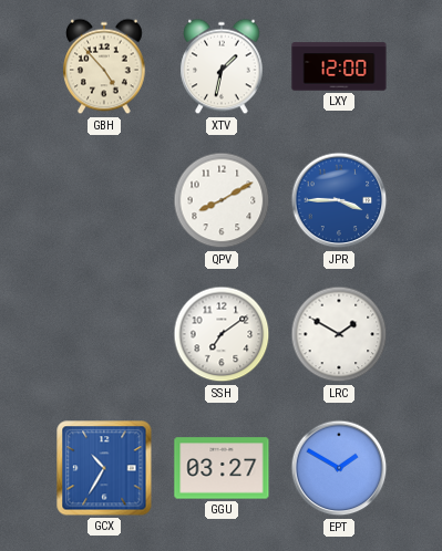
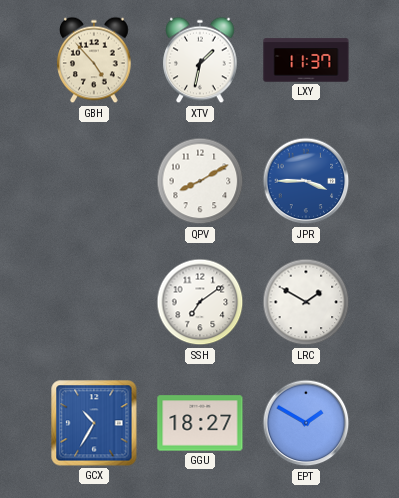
LXY: 12:00 -> 11:37 (306, 60)
GGU: 03:27 -> 18:27 (200, 423)
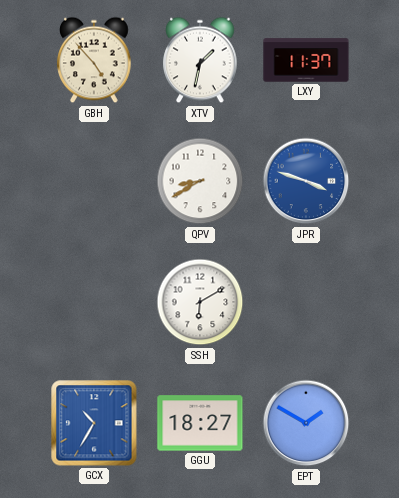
QPV: 8:10 -> 8:40 (200, 181)
JPR: 3:45 -> 3:48 (306, 181)
SSH: 7:09 -> 6:10 (200, 302)
LRC: 1:50 -> none (306, 302)
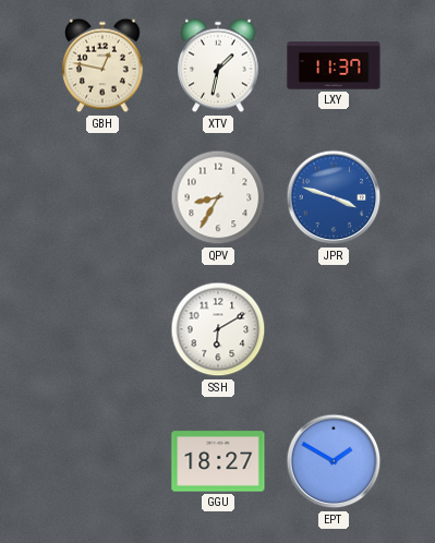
GBH: 4:53 -> 12:47 (102, 65)
QPV: 8:40 -> 8:35 (218, 197)
GCX: 10:35 -> none (94, 423)
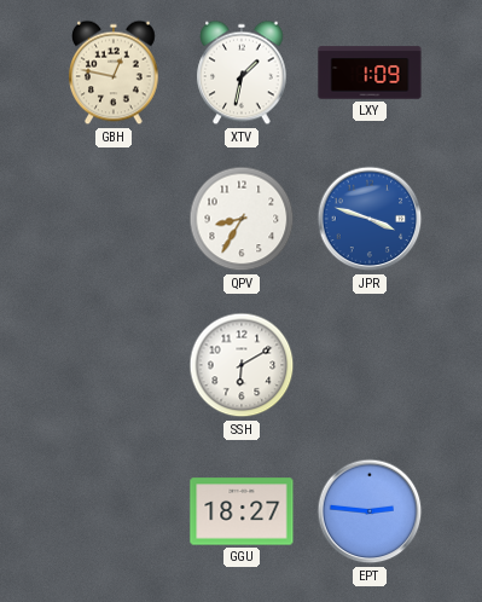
LXY: 11:37 -> 1:09 (370, 73)
EPT: 1:50 -> 2:46 (370, 511)
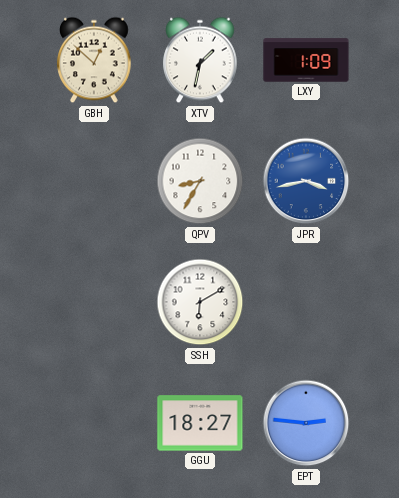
GBH: 12:47 -> 12:52 (94, 60)
JPR: 3:48 -> 3:43 (306, 181)
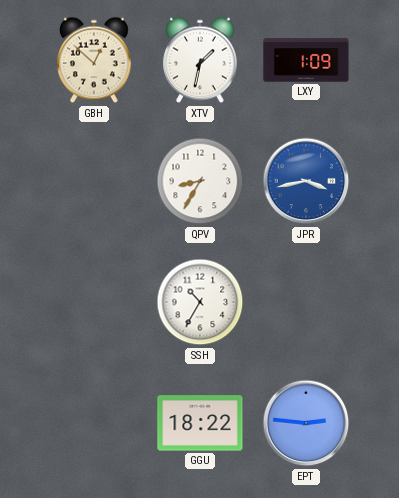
SSH: 6:10 -> 10:35 (200, 302)
GGU: 18:27 -> 18:22 (200, 423)
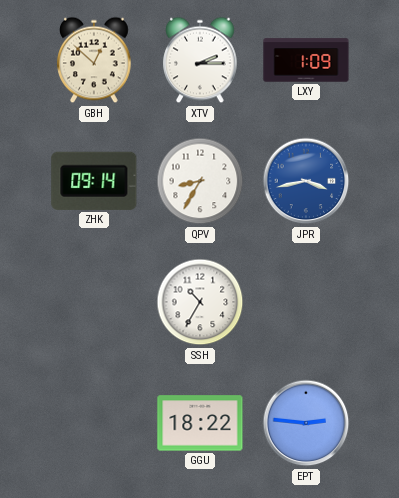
XTV: 1:32 -> 2:15 (200, 60)
ZHK: none -> 09:14 (94, 181)
